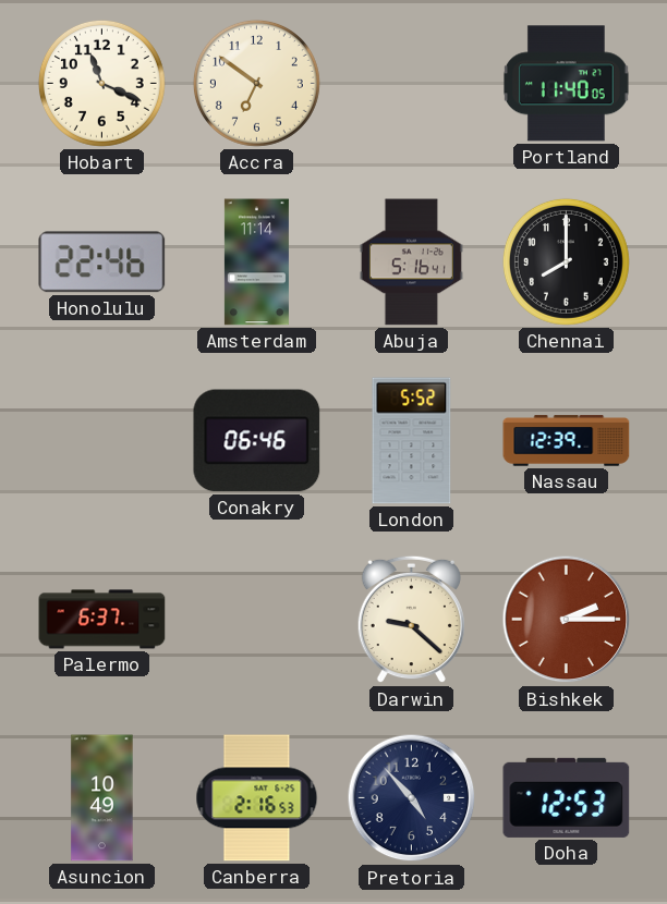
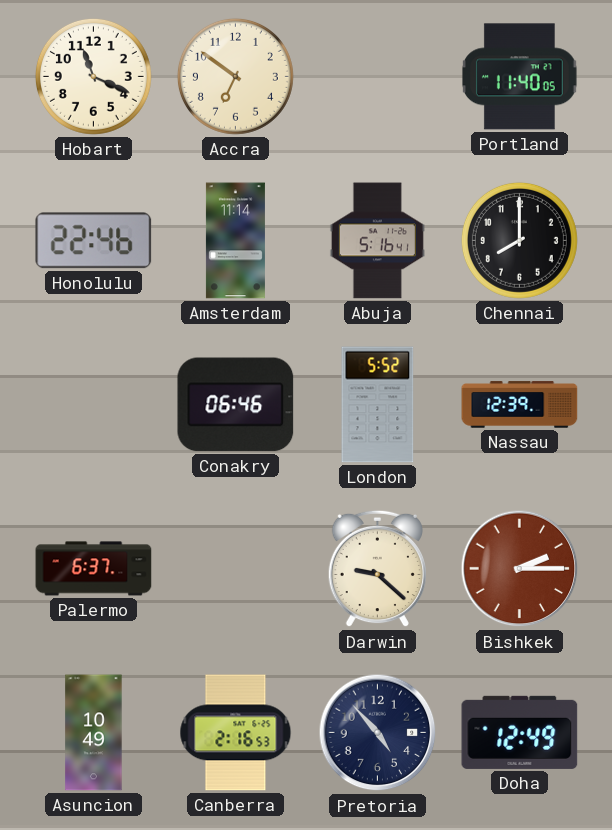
Doha: 12:53 -> 12:49 (520, 732)
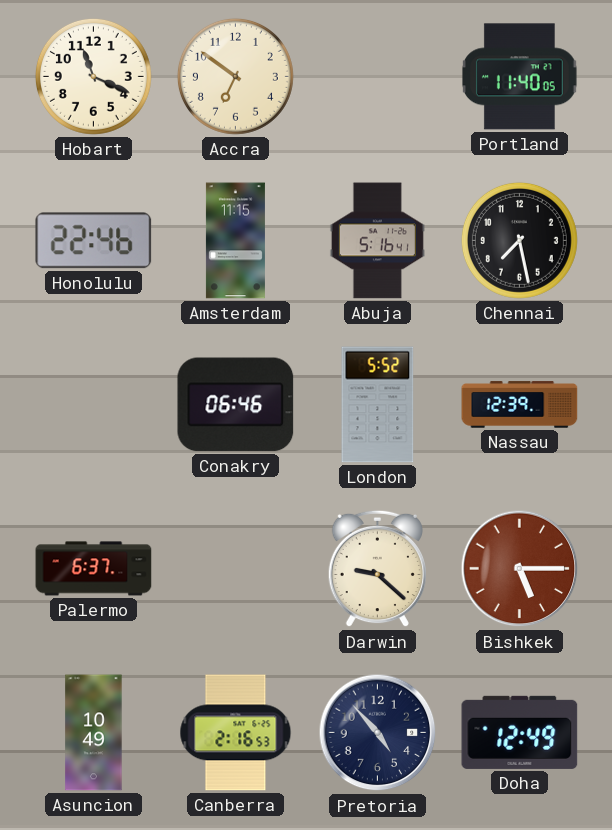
Amsterdam: 11:14 -> 11:15 (235, 241)
Chennai: 8:00 -> 7:28 (519, 240)
Bishkek: 2:15 -> 5:15 (520, 569)
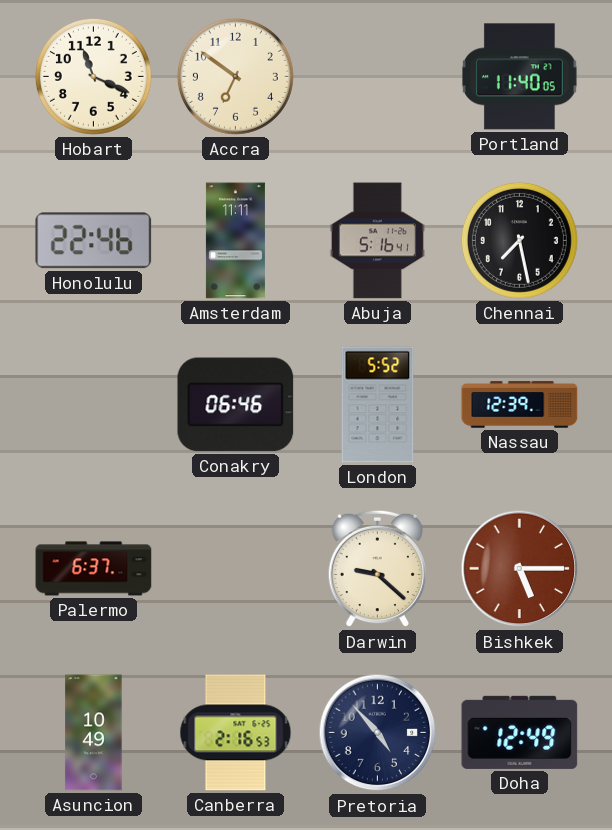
Amsterdam: 11:15 -> 11:11 (235, 241)
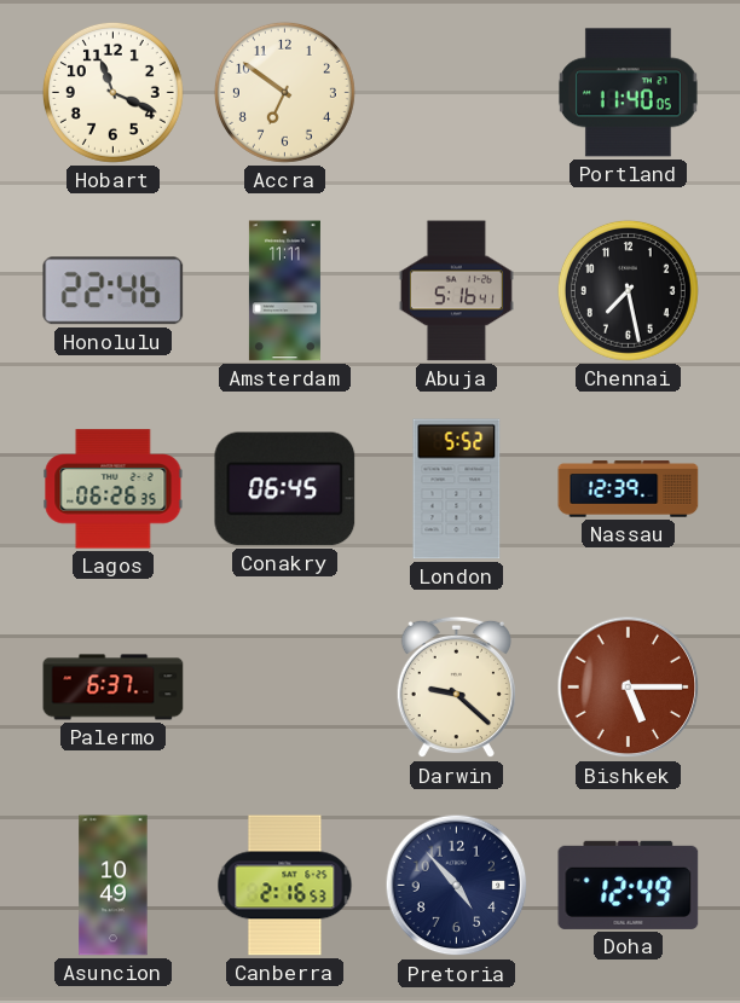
Lagos: none -> 06:26 (114, 489)
Conakry: 06:46 -> 06:45 (285, 489)
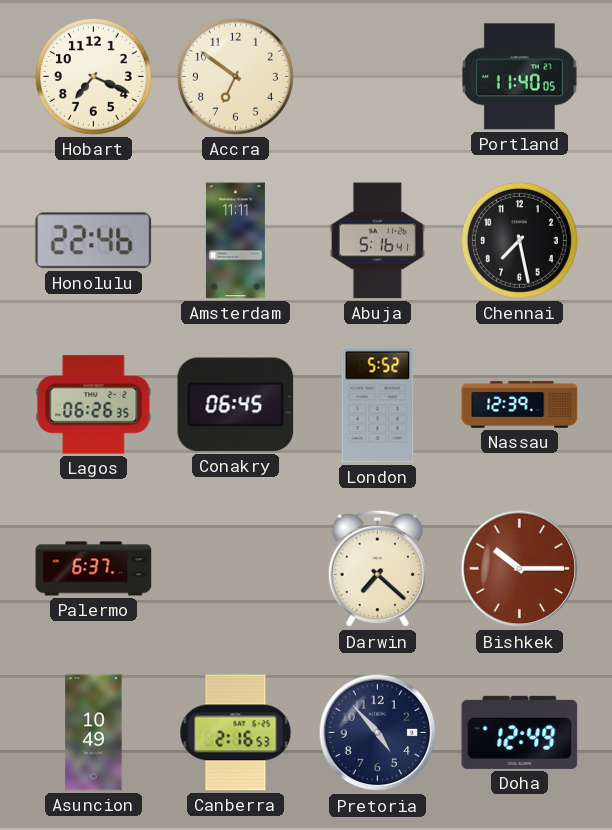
Hobart: 11:19 -> 7:19 (93, 76)
Darwin: 9:22 -> 7:22 (377, 569)
Bishkek: 5:15 -> 10:15 (520, 569)
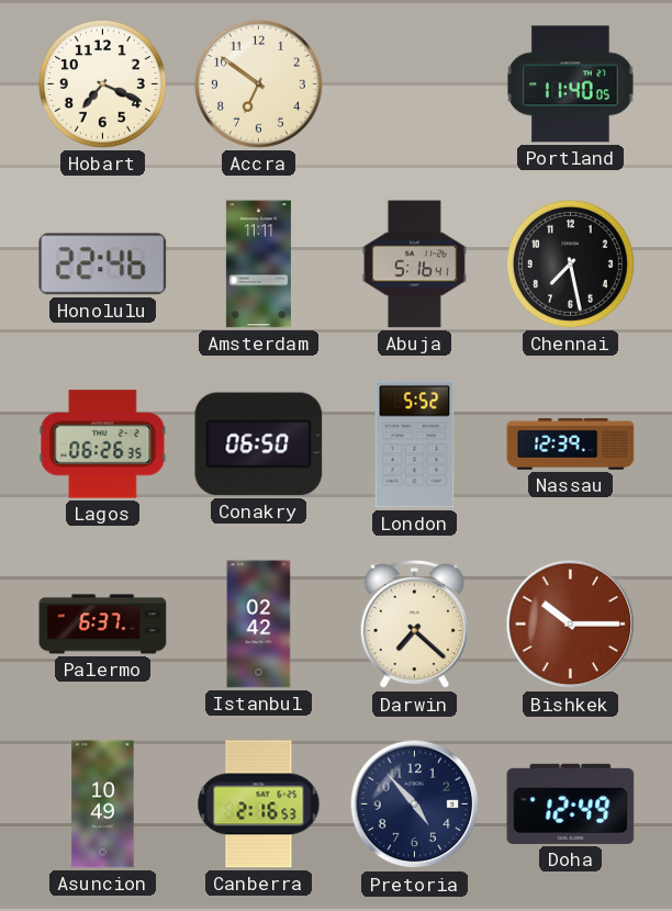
Conakry: 06:45 -> 06:50 (259, 445)
Istanbul: none -> 02:42 (259, 625)
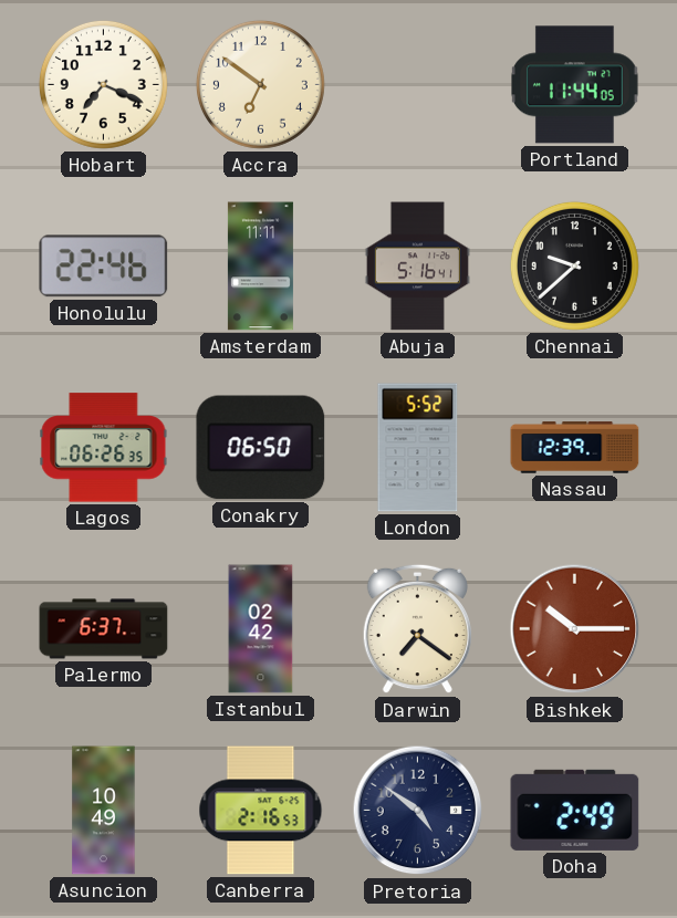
Portland: 11:40 -> 11:44 (575, 85)
Chennai: 7:28 -> 9:38 (574, 265)
Darwin: 7:22 -> 7:21 (417, 629)
Pretoria: 4:53 -> 4:51 (418, 811)
Doha: 12:49 -> 2:49 (575, 810)
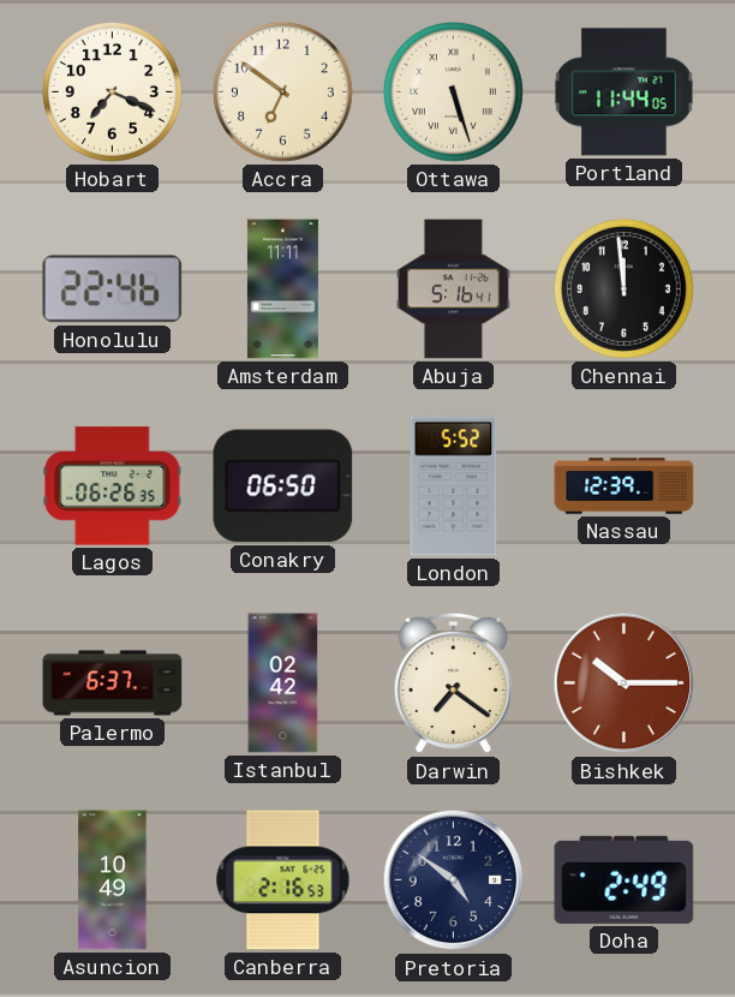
Ottawa: none -> 5:27 (453, 91)
Chennai: 9:38 -> 11:59 (623, 288)
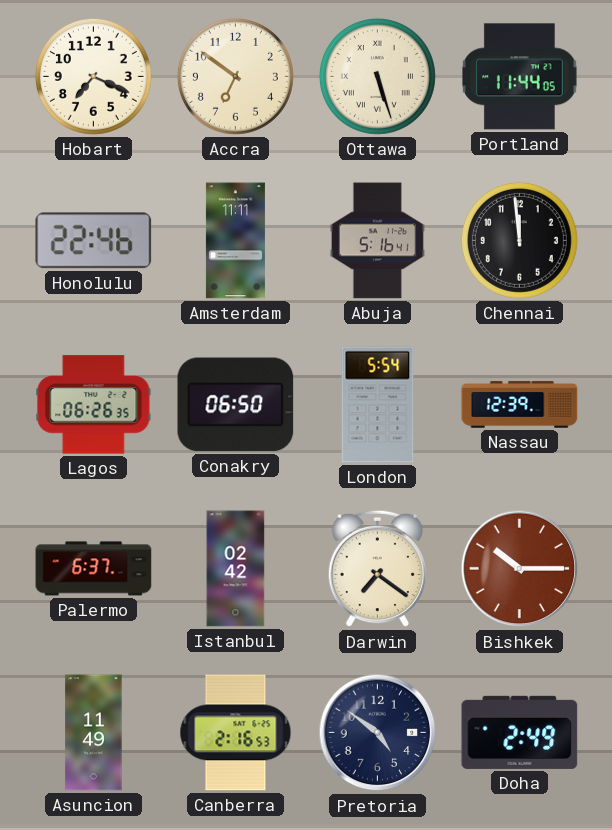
London: 5:52 -> 5:54 (378, 405)
Asuncion: 10:49 -> 11:49 (94, 733)
